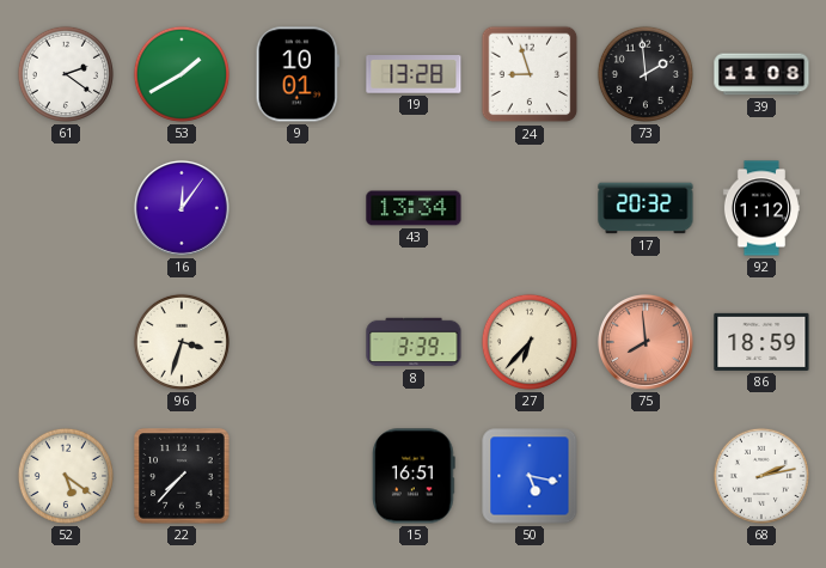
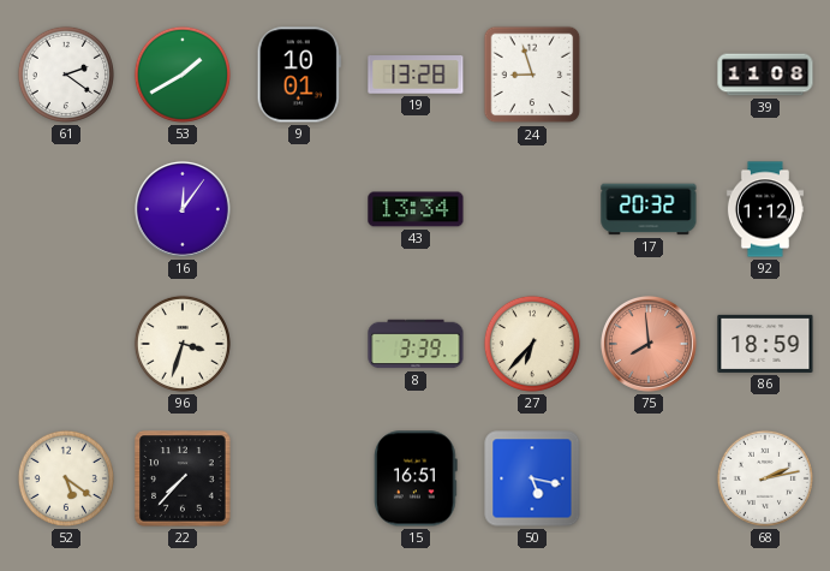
73: 1:59 -> none (645, 74)
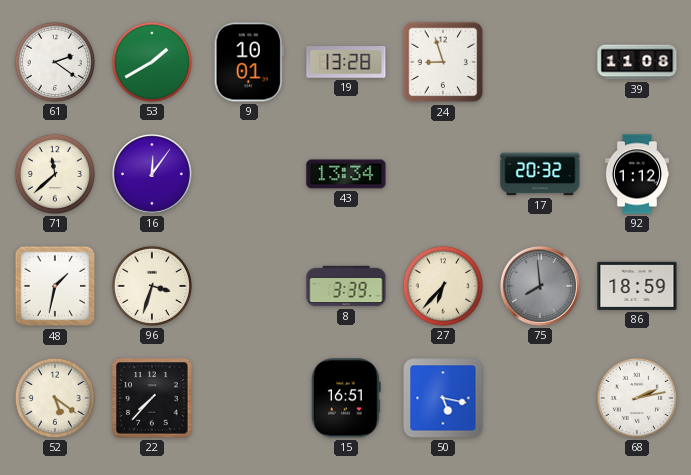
71: none -> 11:38 (55, 174)
48: none -> 1:32 (55, 286)
75 dial: salmon -> grey (540, 286)
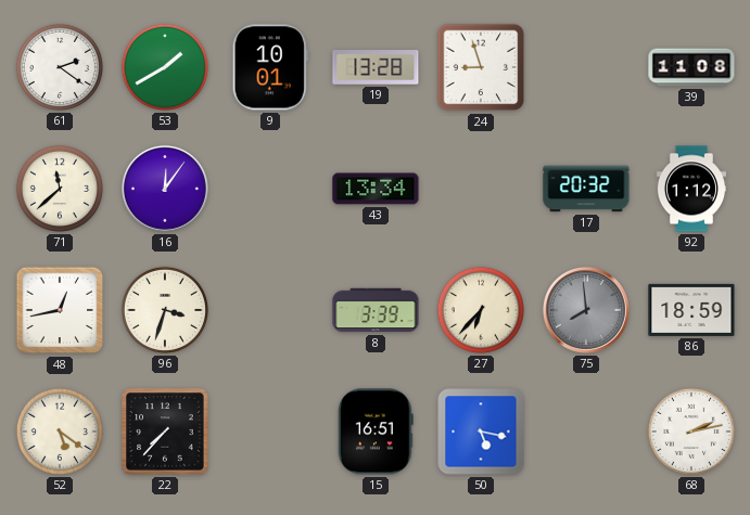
48: 1:32 -> 12:43 (60, 310)
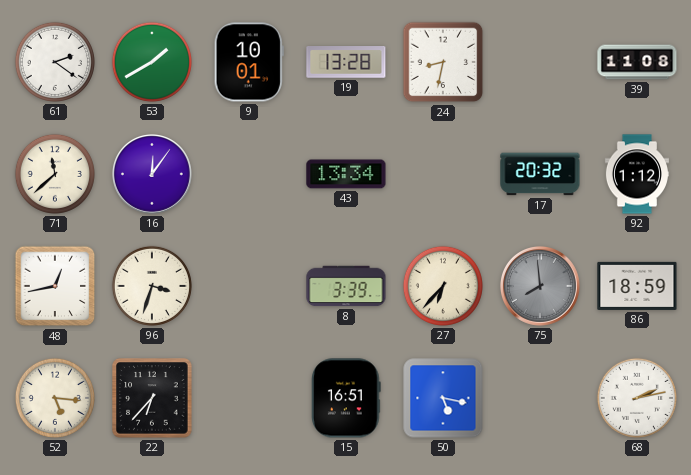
24: 8:57 -> 8:32 (443, 62)
52: 5:21 -> 5:16 (55, 398)
22: 7:37 -> 6:37 (152, 398)
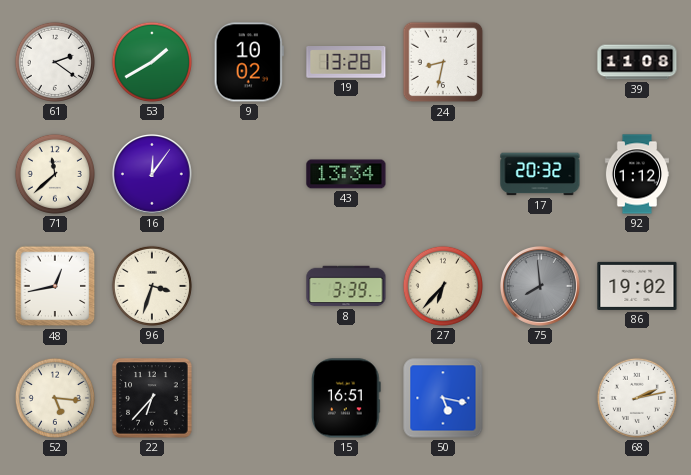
9: 10:01 -> 10:02 (249, 62)
86: 18:59 -> 19:02 (637, 286)
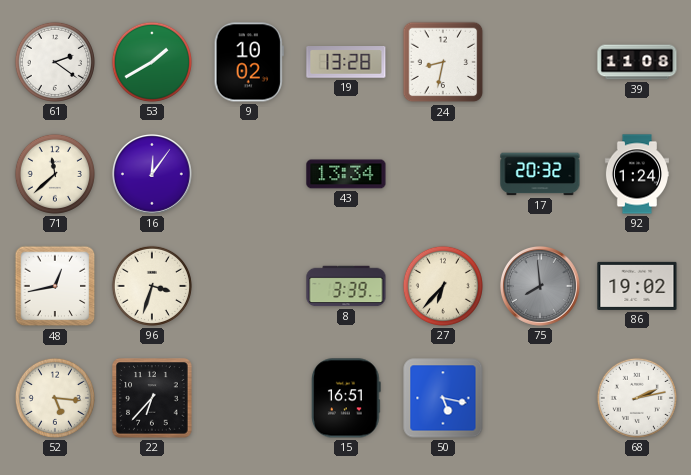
92: 1:12 -> 1:24 (637, 174)
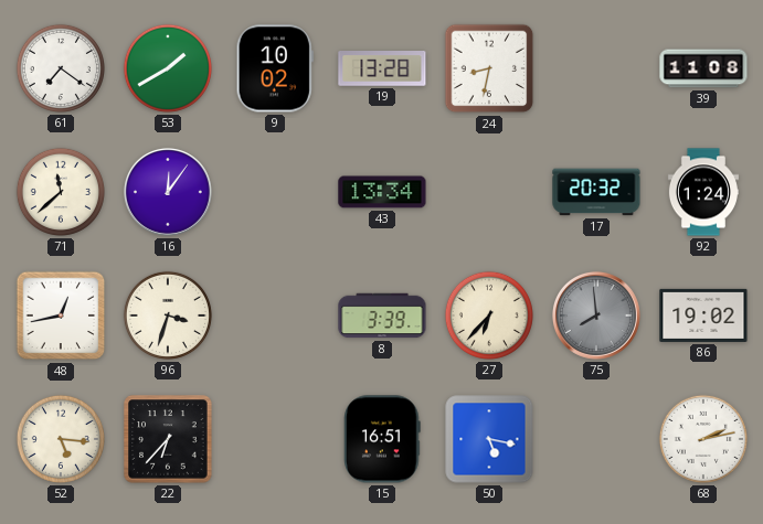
61: 2:21 -> 7:21 (61, 68)
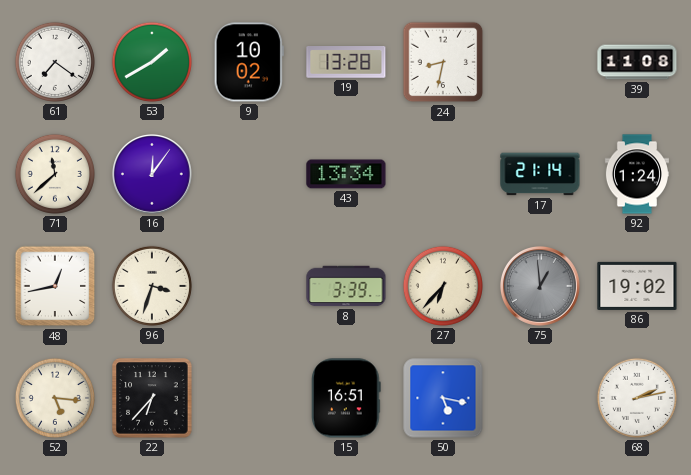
17: 20:32 -> 21:14 (540, 174)
75: 7:59 -> 12:59 (540, 286)
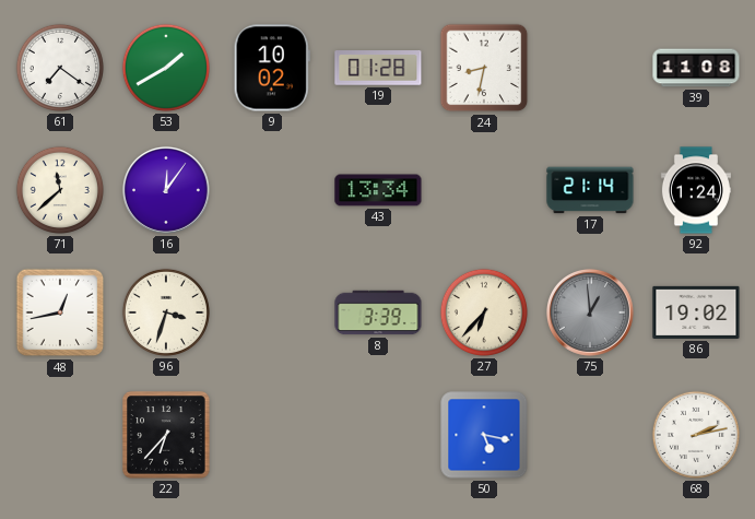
19: 13:28 -> 01:28 (378, 69)
52: 5:16 -> none (55, 398)
15: 16:51 -> none (346, 398)
